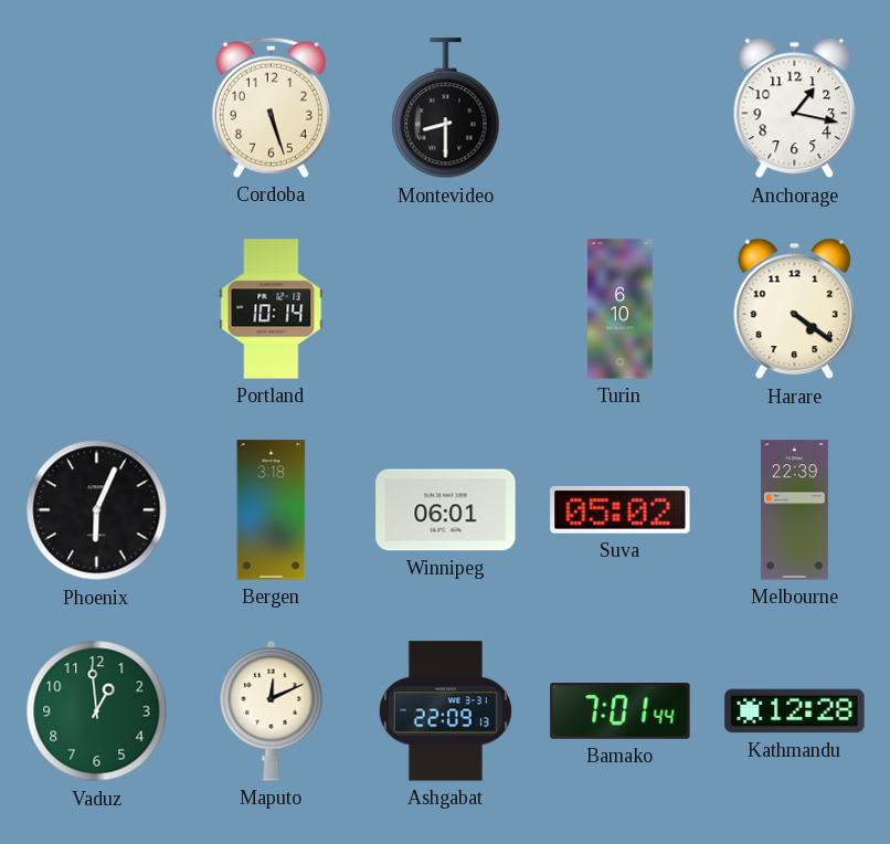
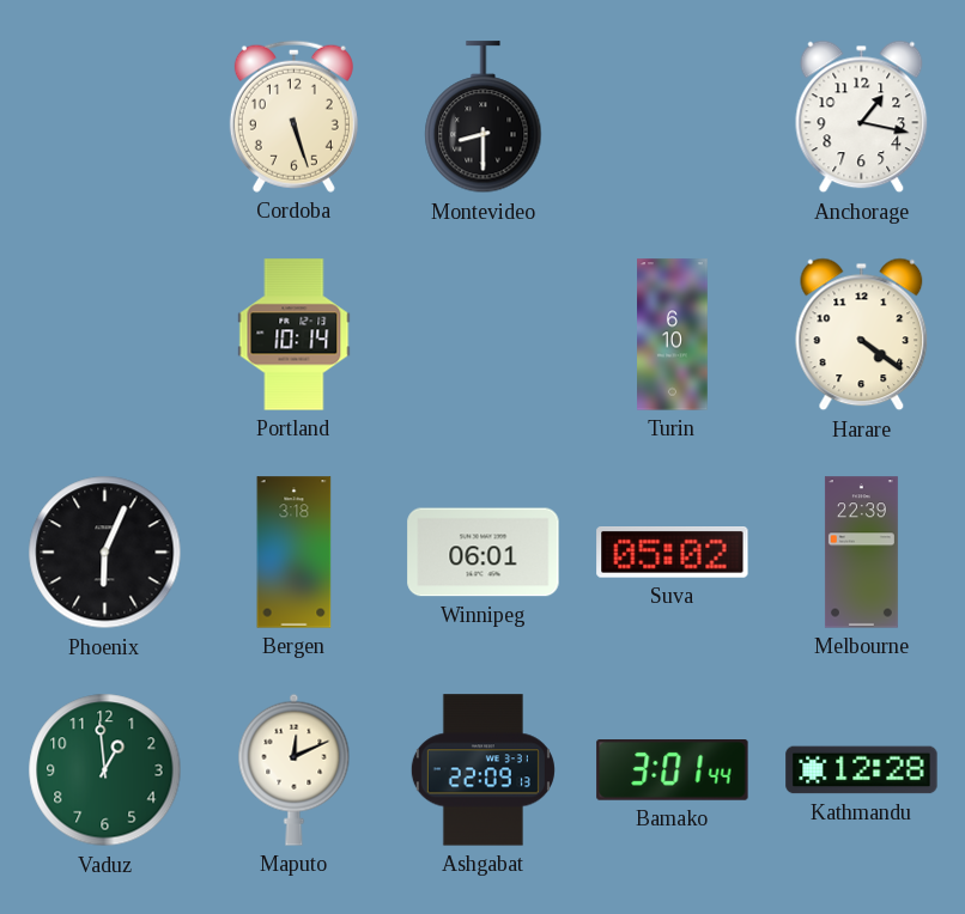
Bamako: 7:01 -> 3:01 (673, 770)
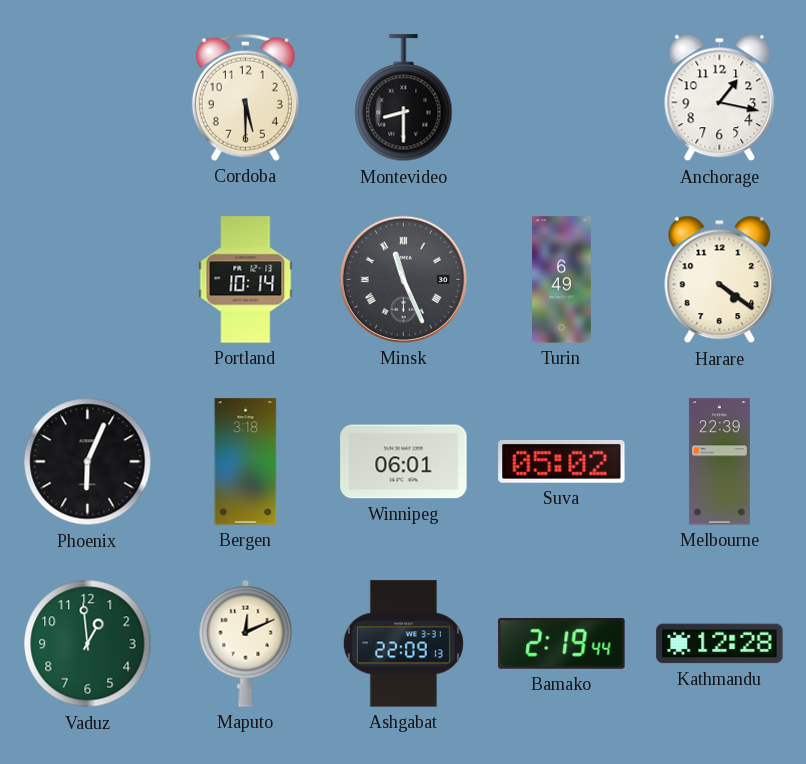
Cordoba: 5:27 -> 5:30 (245, 97)
Minsk: none -> 11:26 (403, 279)
Turin: 6:10 -> 6:49 (562, 280)
Bamako: 3:01 -> 2:19 (562, 644)
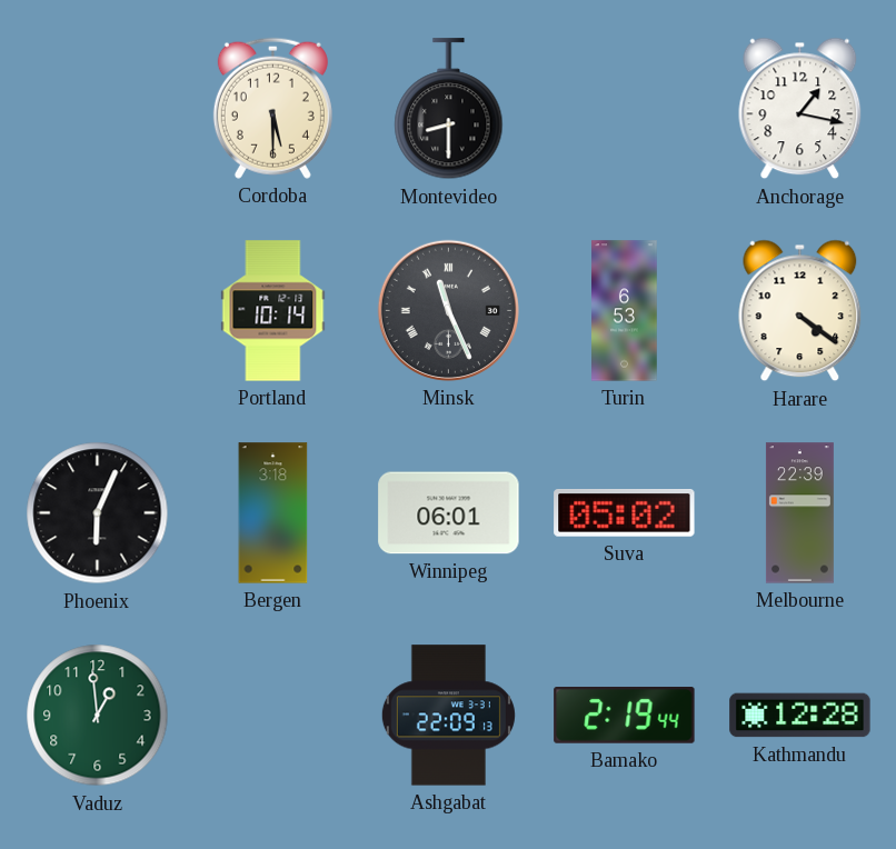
Turin: 6:49 -> 6:53 (625, 311)
Maputo: 12:11 -> none (246, 643)
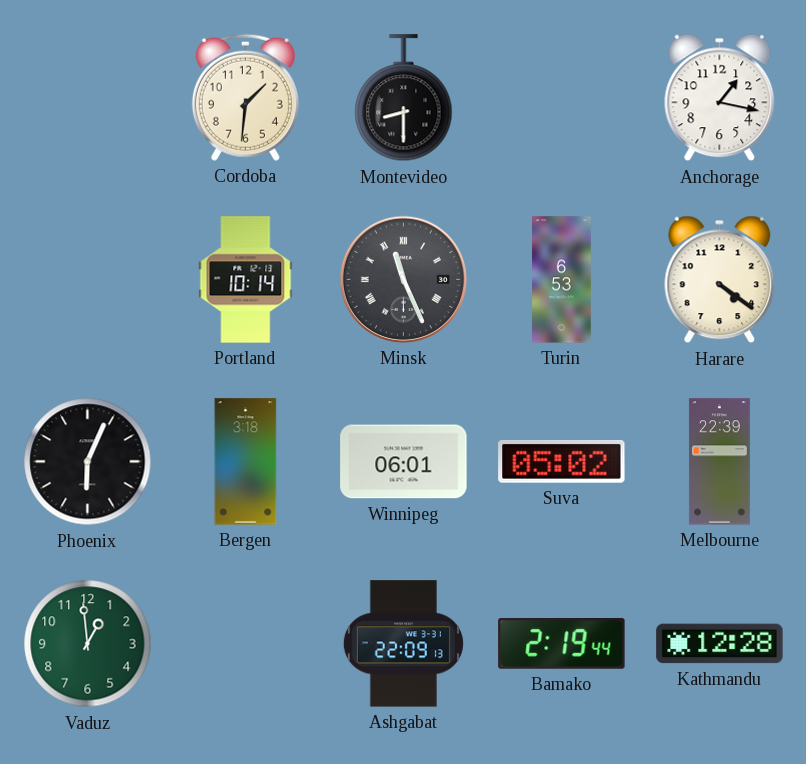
Cordoba: 5:30 -> 1:31 (245, 97)
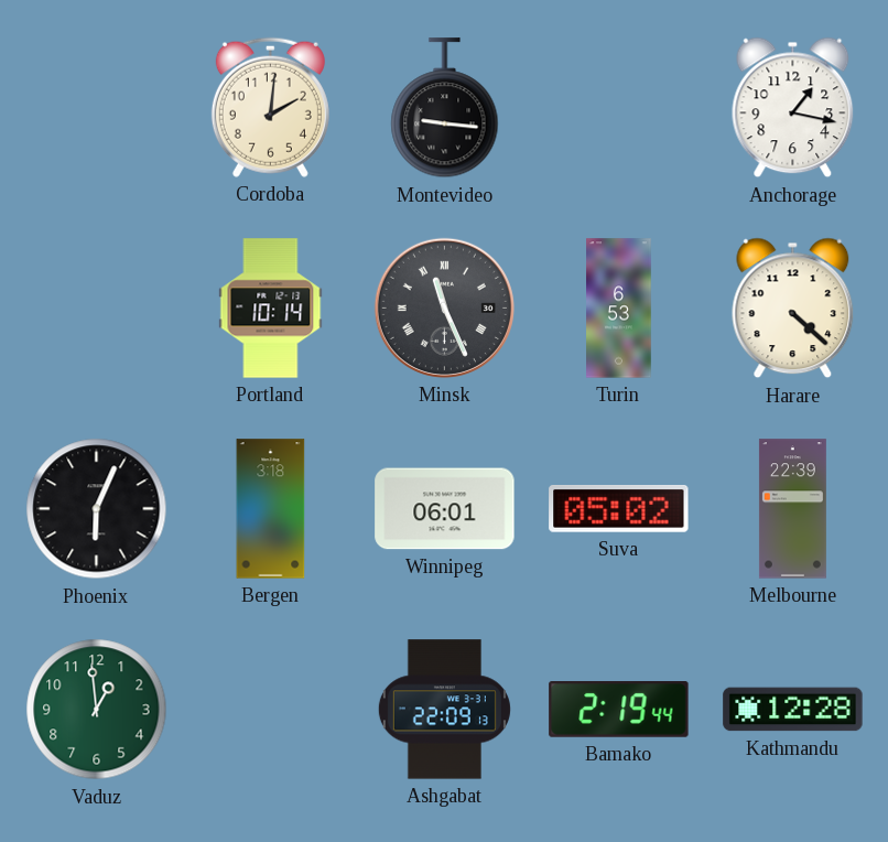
Cordoba: 1:31 -> 2:01 (270, 107)
Montevideo: 8:30 -> 9:16 (445, 108)
Harare: 4:21 -> 4:22 (793, 309)
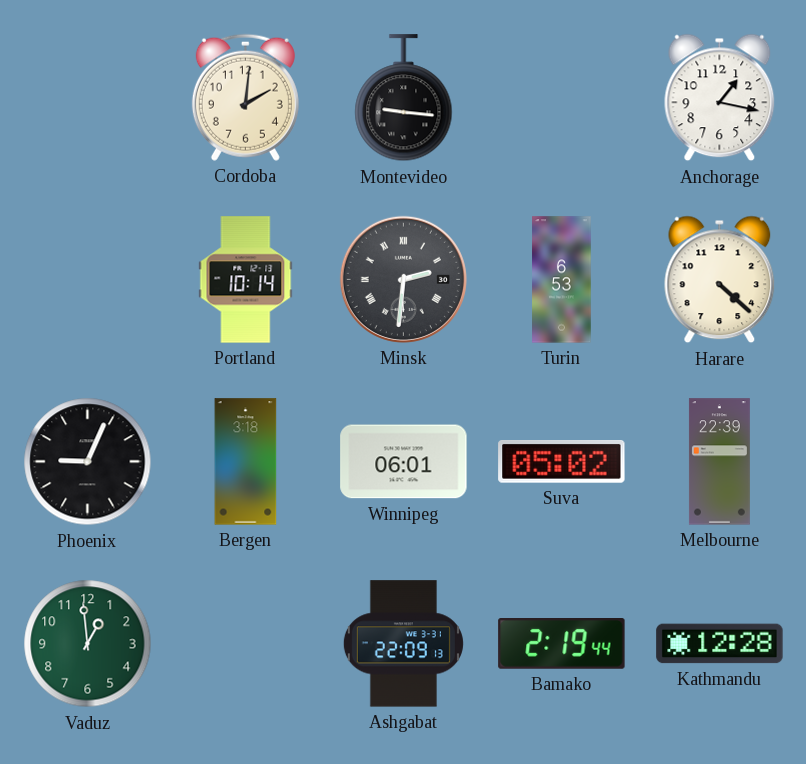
Minsk: 11:26 -> 2:31 (403, 279)
Phoenix: 6:04 -> 9:04 (88, 462)
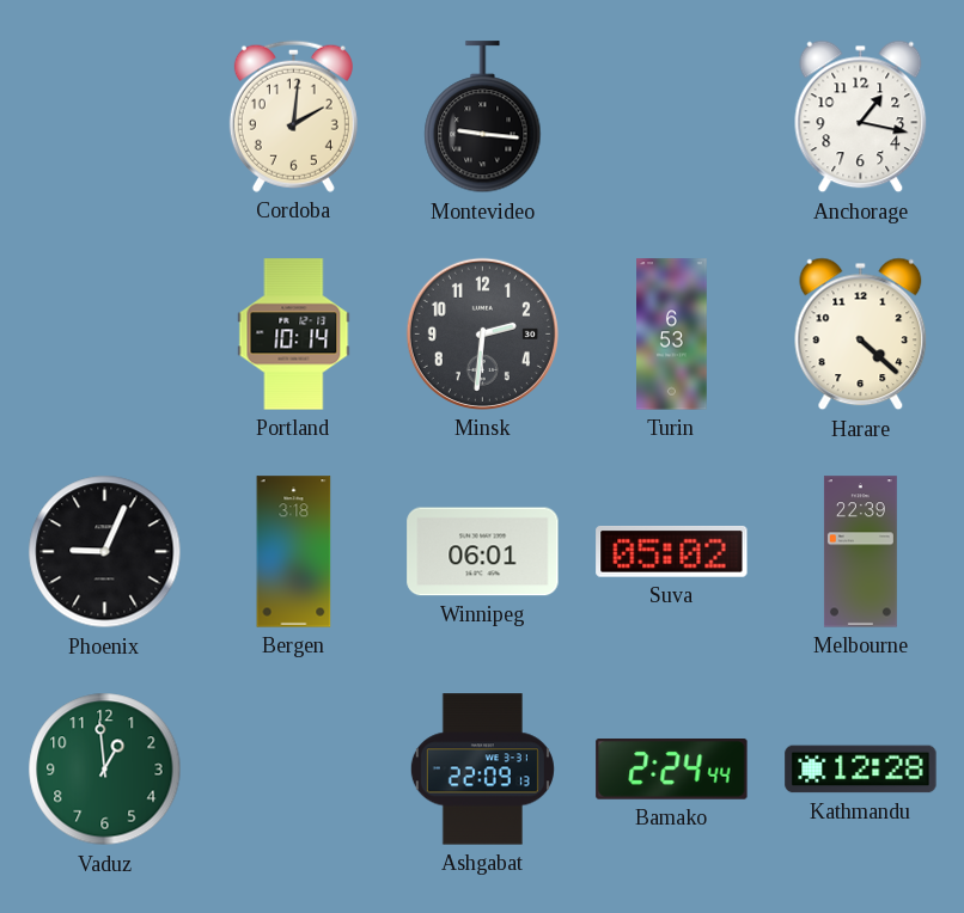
Minsk numerals: Roman -> Arabic (482, 333)
Bamako: 2:19 -> 2:24 (672, 770)
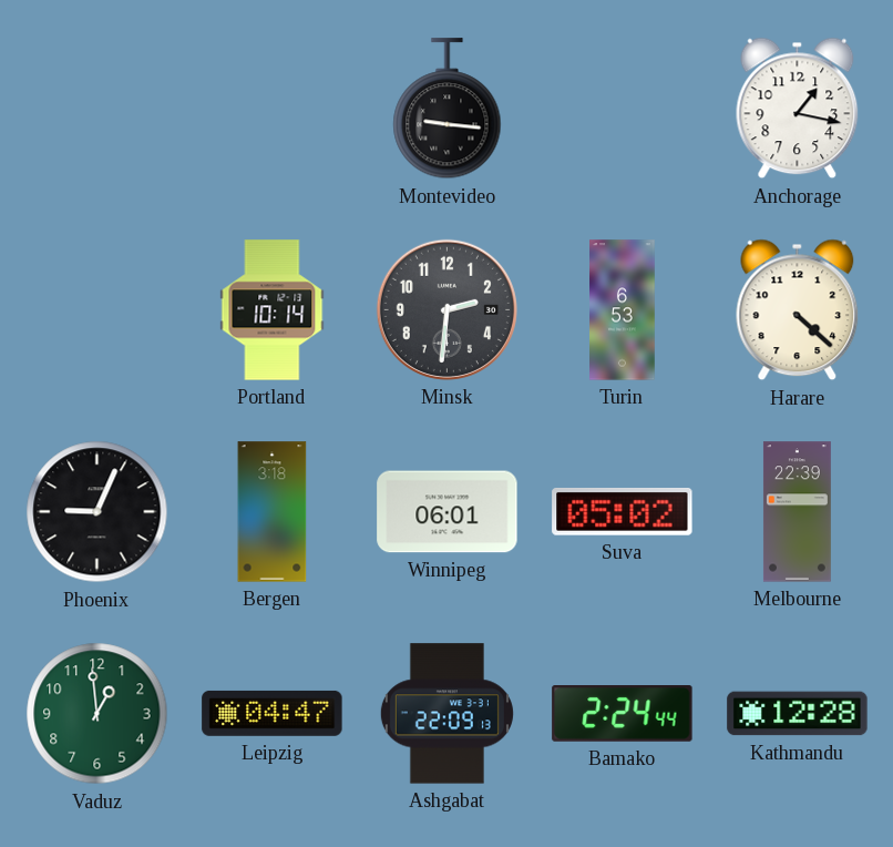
Cordoba: 2:01 -> none (293, 116)
Leipzig: none -> 04:47 (273, 713)
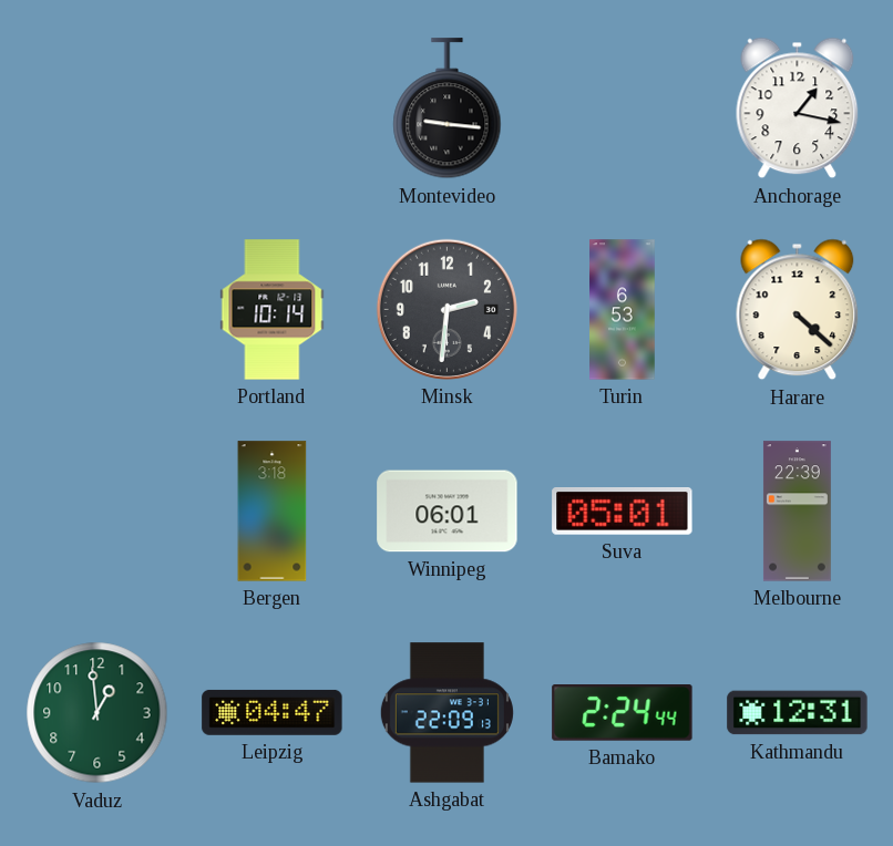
Phoenix: 9:04 -> none (97, 512)
Suva: 05:02 -> 05:01 (623, 512)
Kathmandu: 12:28 -> 12:31 (798, 713)
